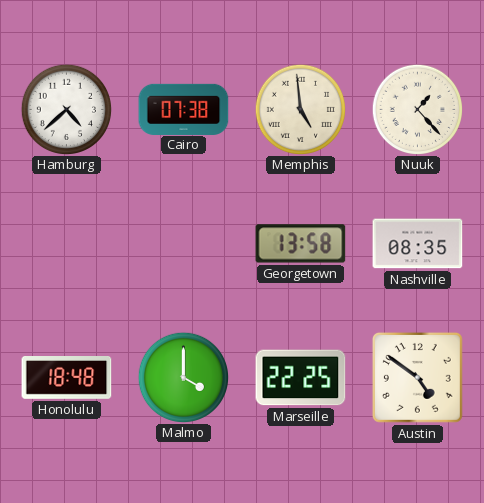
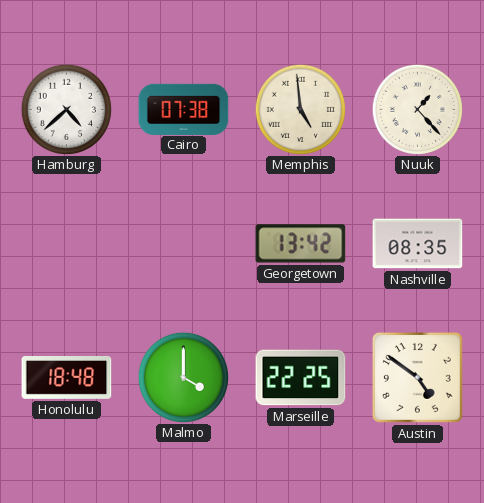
Georgetown: 13:58 -> 13:42 (301, 244)
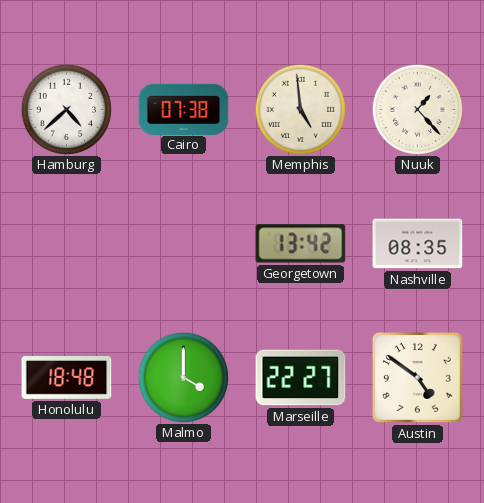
Marseille: 22:25 -> 22:27 (301, 378)
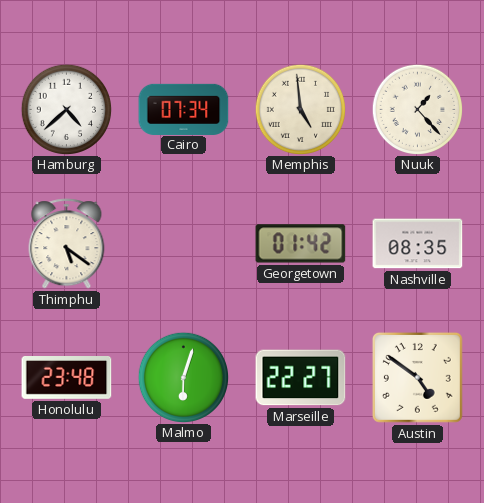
Cairo: 07:38 -> 07:34 (184, 109)
Thimphu: none -> 5:21 (67, 244)
Georgetown: 13:42 -> 01:42 (301, 244)
Honolulu: 18:48 -> 23:48 (67, 378)
Malmo: 4:00 -> 6:03 (183, 377)
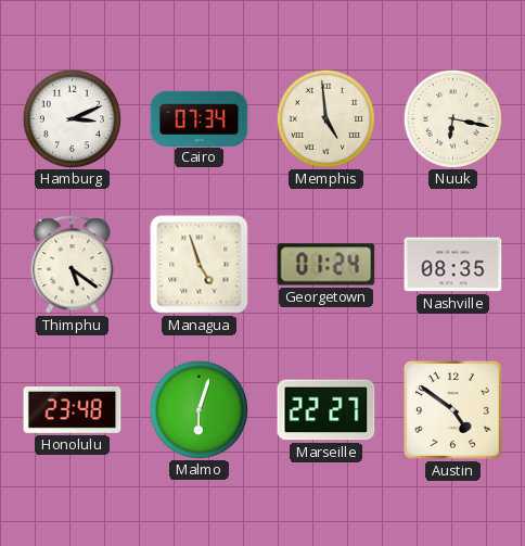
Hamburg: 4:38 -> 3:11 (72, 118)
Nuuk: 1:23 -> 6:17 (452, 118)
Managua: none -> 4:57 (200, 265)
Georgetown: 01:42 -> 01:24 (326, 265)
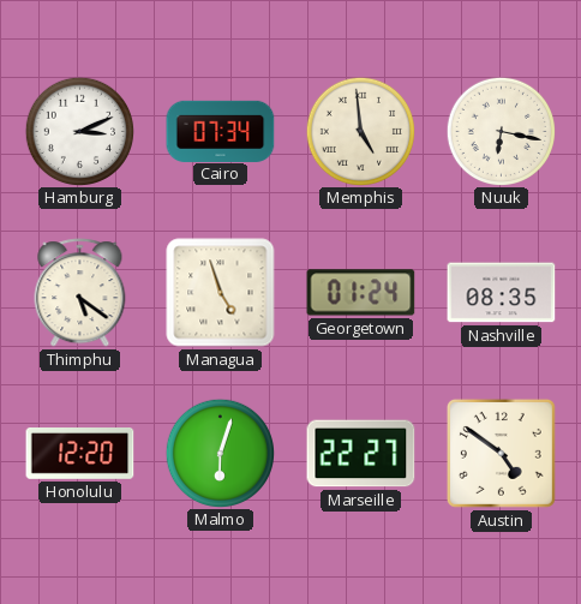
Honolulu: 23:48 -> 12:20 (80, 454)
